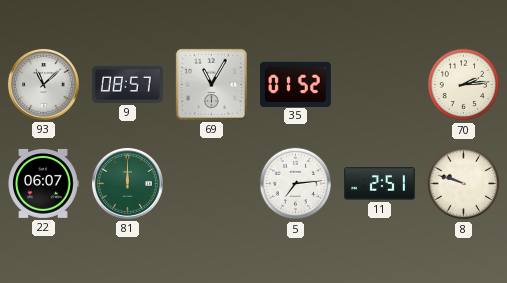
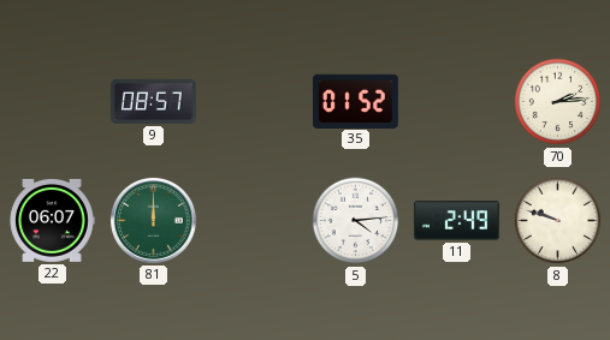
93: 11:08 -> none (43, 84)
69: 11:05 -> none (211, 84)
5: 7:14 -> 4:14 (356, 221)
11: 2:51 -> 2:49 (456, 221)
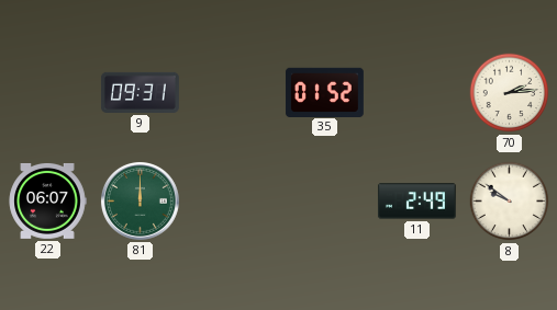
9: 08:57 -> 09:31 (140, 92)
5: 4:14 -> none (356, 221)
8: 9:48 -> 9:51 (510, 202)
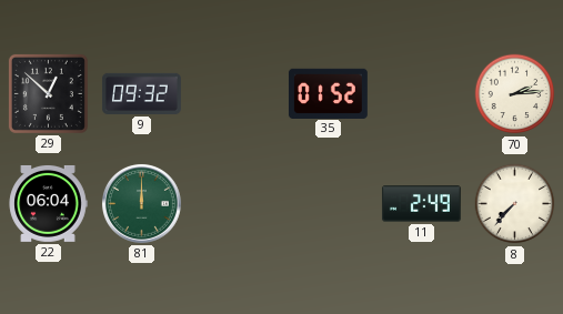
29: none -> 12:52 (48, 93)
9: 09:31 -> 09:32 (141, 93)
22: 06:07 -> 06:04 (48, 203)
8: 9:51 -> 7:37 (515, 204)
